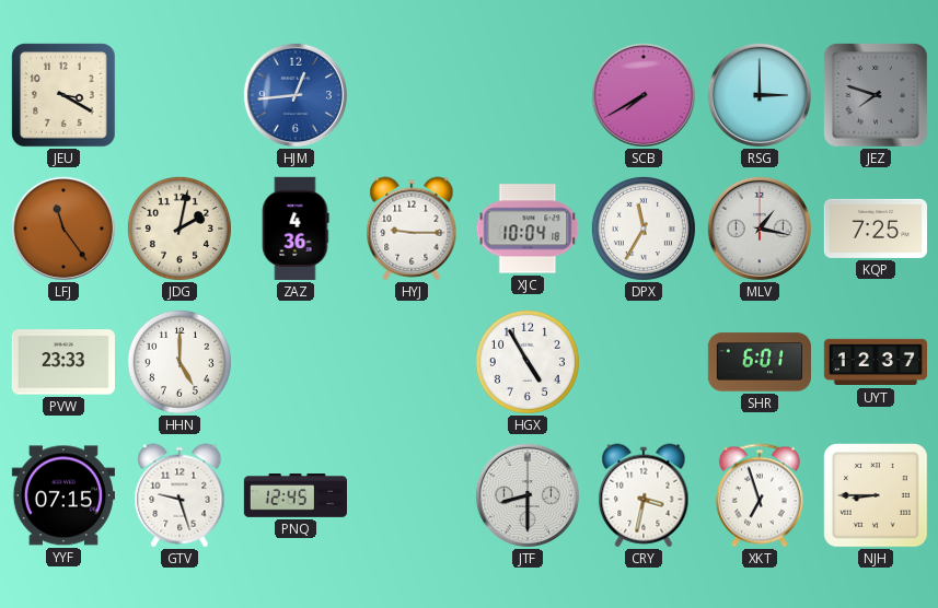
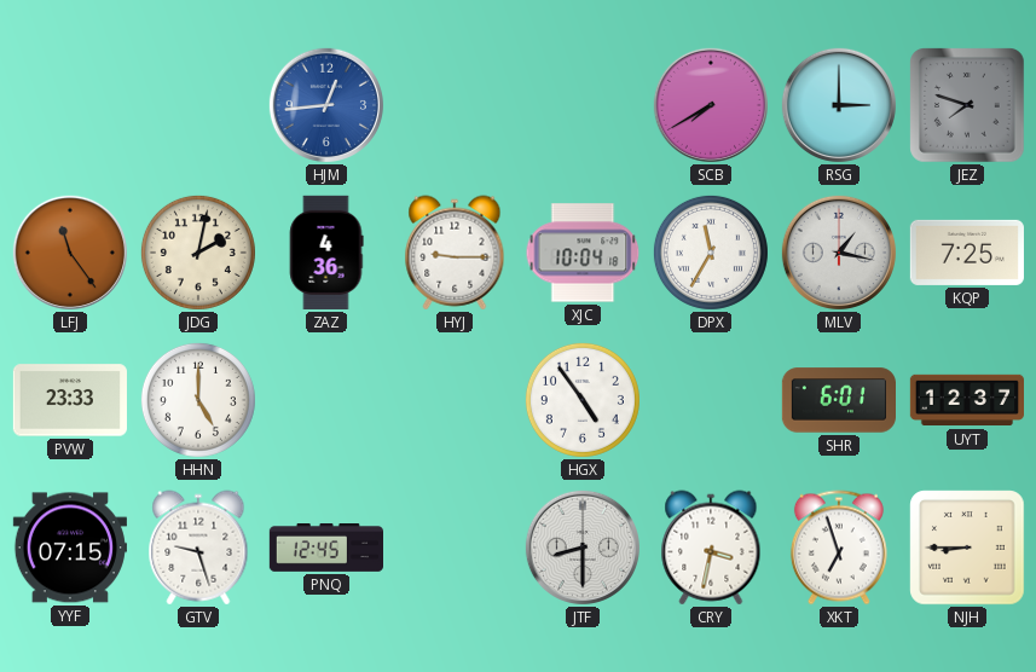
JEU: 3:20 -> none (63, 95)
HGX: 4:55 -> 4:54 (583, 400)
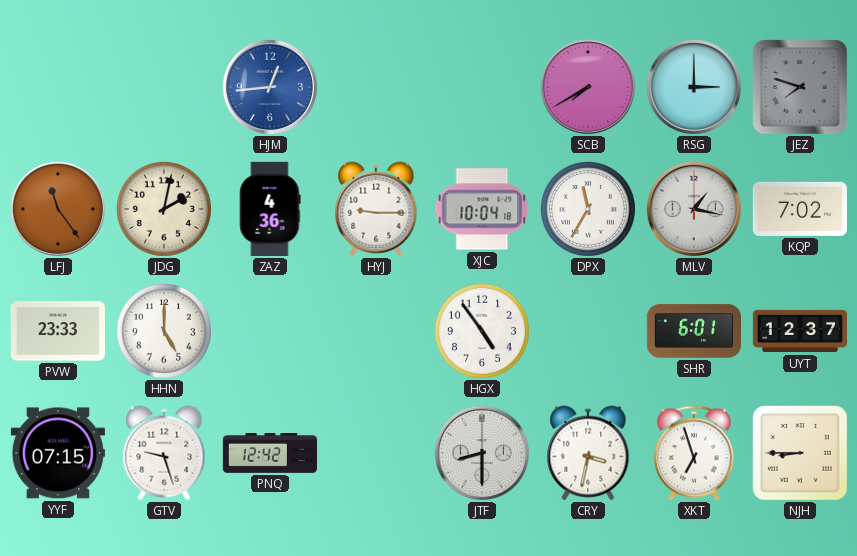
KQP: 7:25 -> 7:02 (800, 209)
PNQ: 12:45 -> 12:42 (269, 453)
